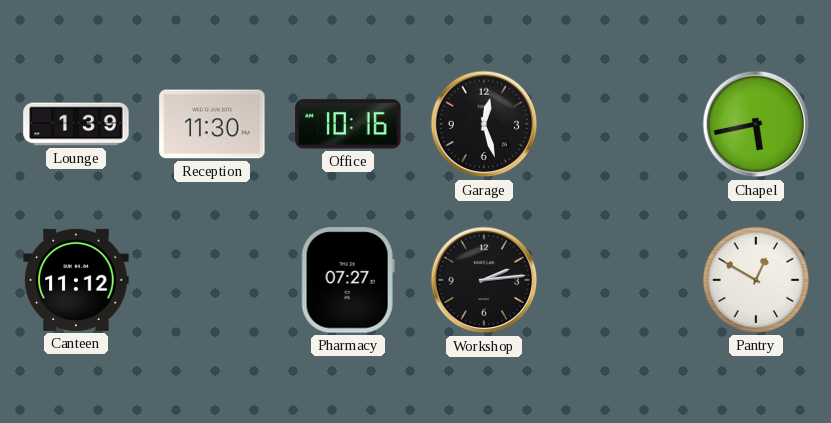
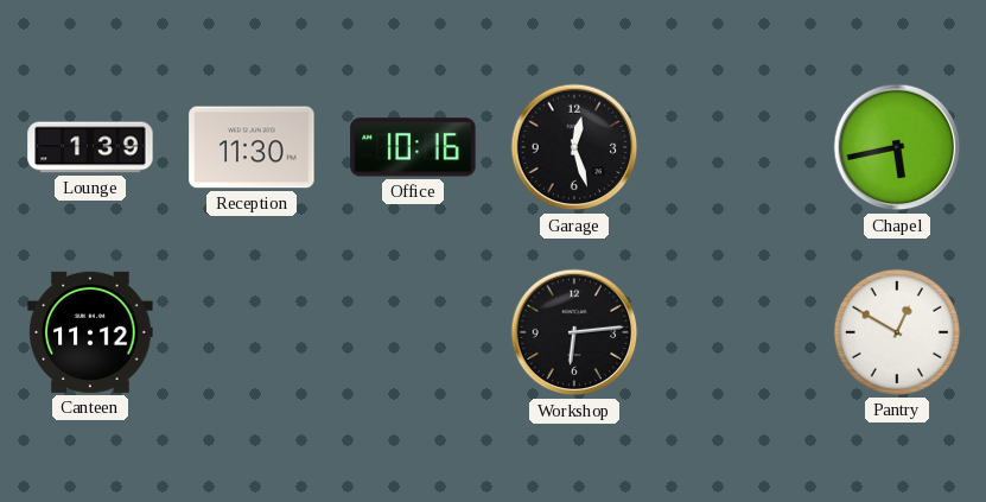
Pharmacy: 07:27 -> none (348, 280)
Workshop: 2:14 -> 6:14 (574, 332)
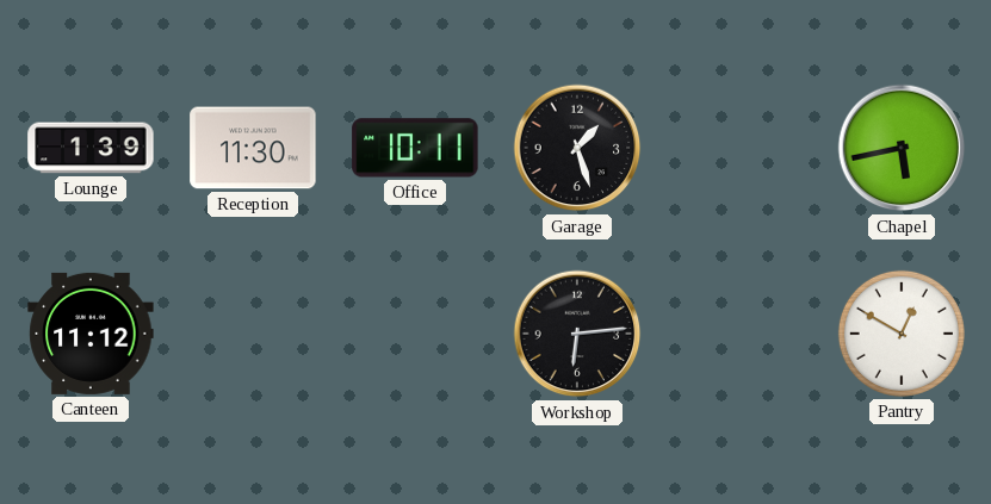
Office: 10:16 -> 10:11 (415, 148)
Garage: 12:27 -> 1:27 (577, 148)
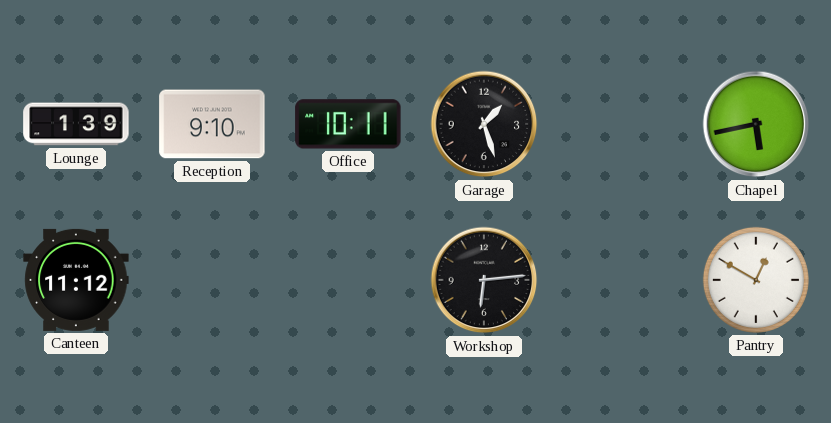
Reception: 11:30 -> 9:10 (212, 124)
